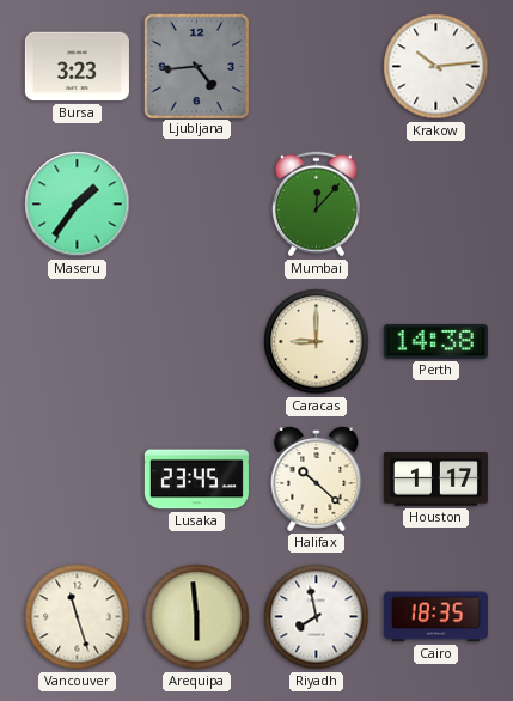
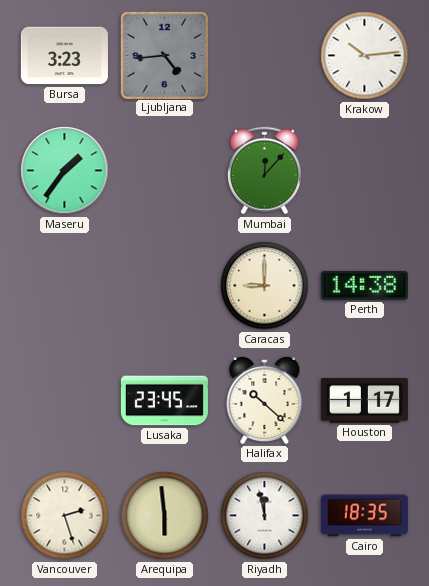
Vancouver: 11:27 -> 2:27 (65, 516)
Riyadh: 7:58 -> 11:58 (265, 516)
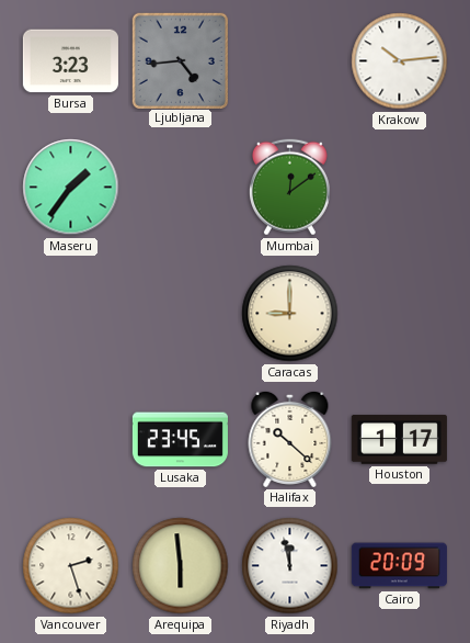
Mumbai: 12:07 -> 12:09 (289, 188)
Perth: 14:38 -> none (364, 285)
Cairo: 18:35 -> 20:09 (399, 566)
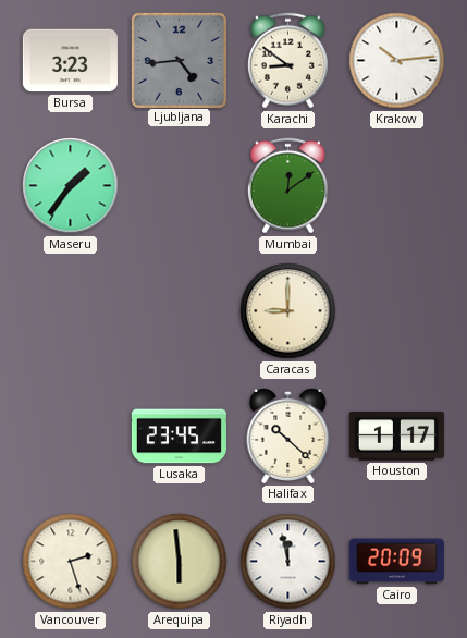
Karachi: none -> 8:51 (287, 61)
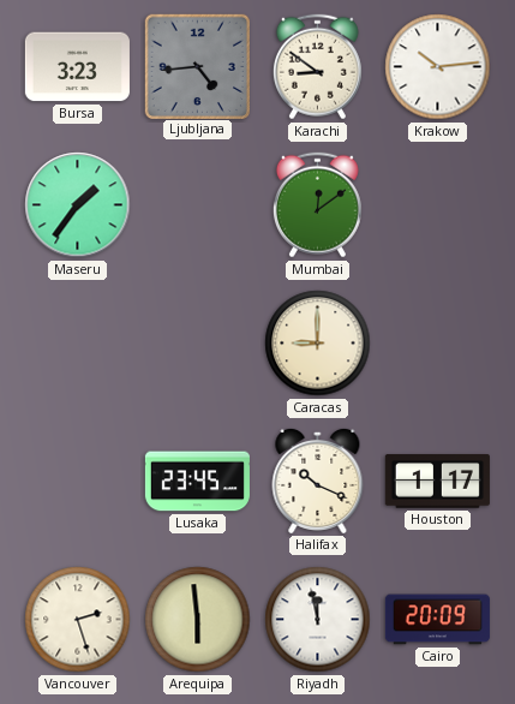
Halifax: 10:22 -> 10:19 (318, 481)
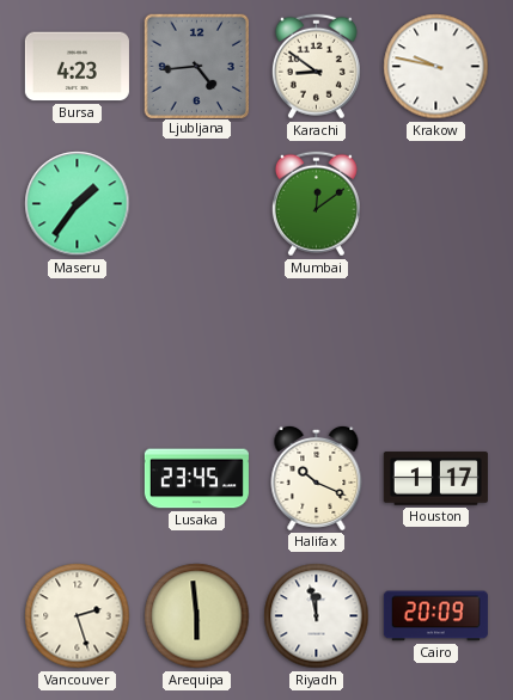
Bursa: 3:23 -> 4:23 (77, 67)
Krakow: 10:14 -> 9:47 (436, 67)
Caracas: 9:00 -> none (318, 344)
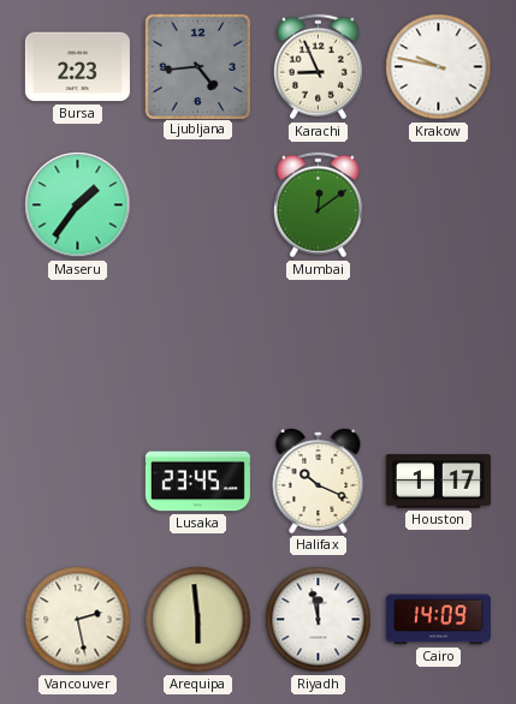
Bursa: 4:23 -> 2:23 (77, 67)
Karachi: 8:51 -> 8:56 (318, 67)
Vancouver: 2:27 -> 2:28 (78, 620)
Cairo: 20:09 -> 14:09 (438, 620)
